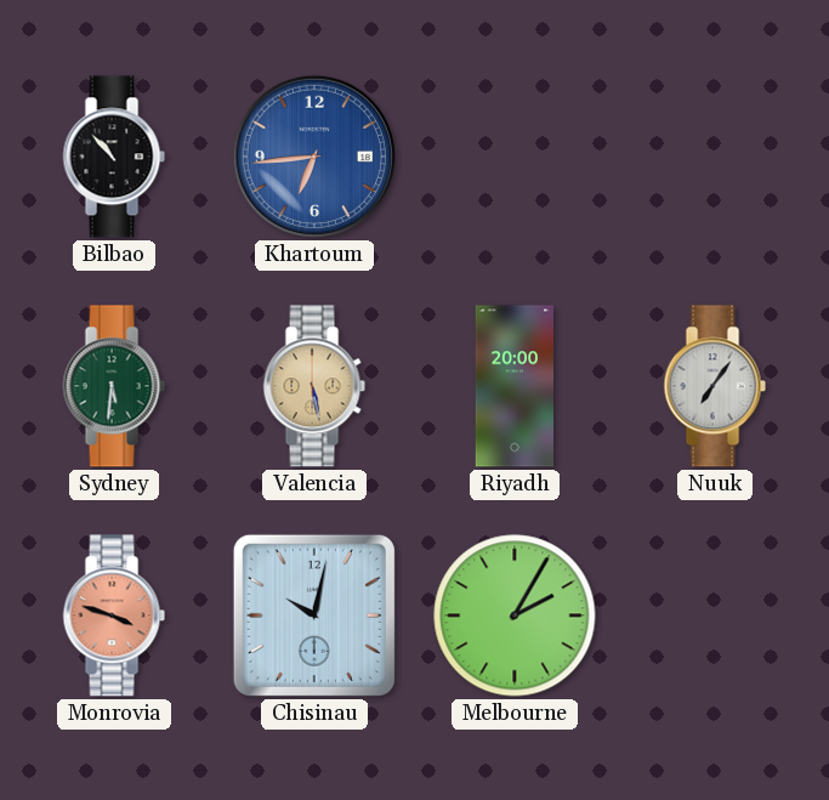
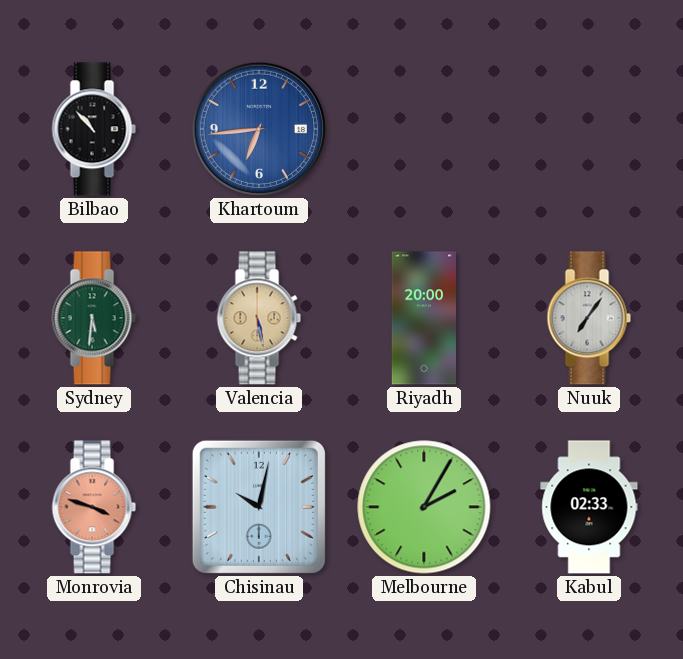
Kabul: none -> 02:33 (589, 507)
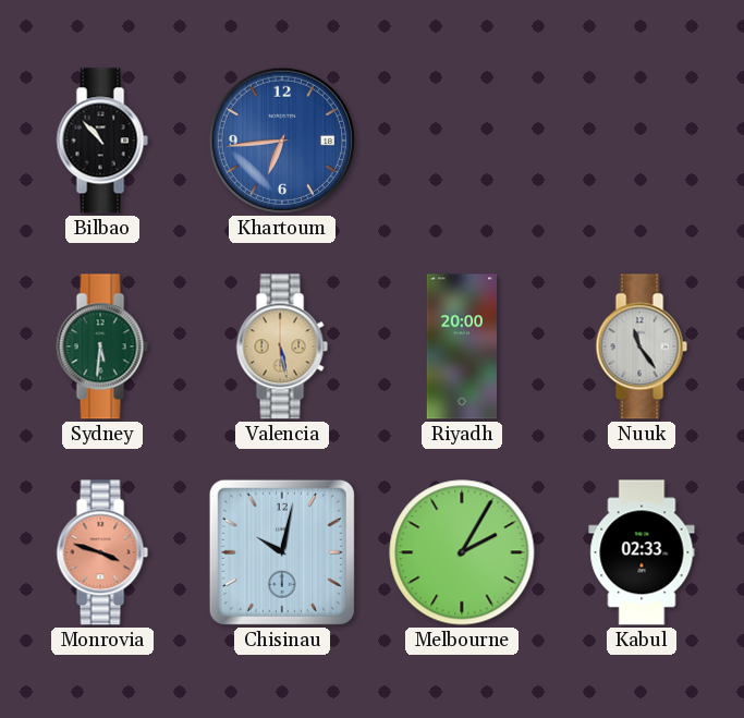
Nuuk: 7:06 -> 11:24 (642, 346)
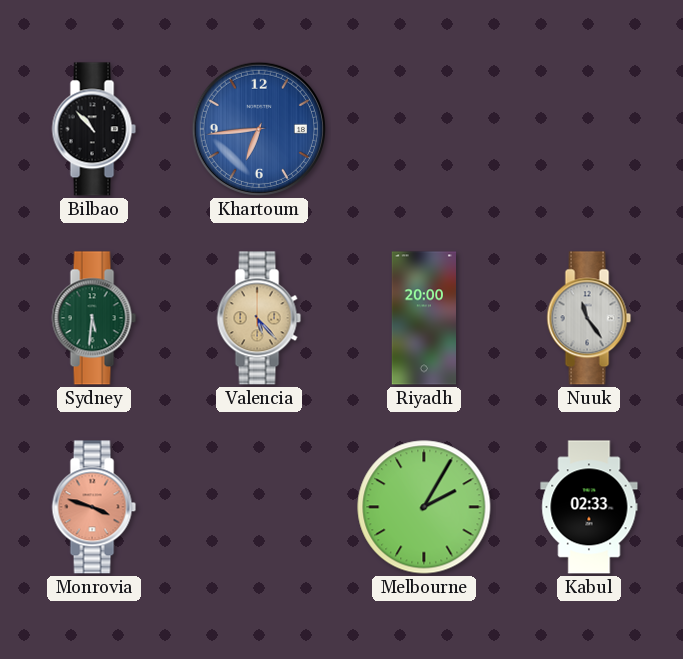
Valencia: 5:28 -> 5:23 (259, 318)
Chisinau: 10:02 -> none (282, 552)
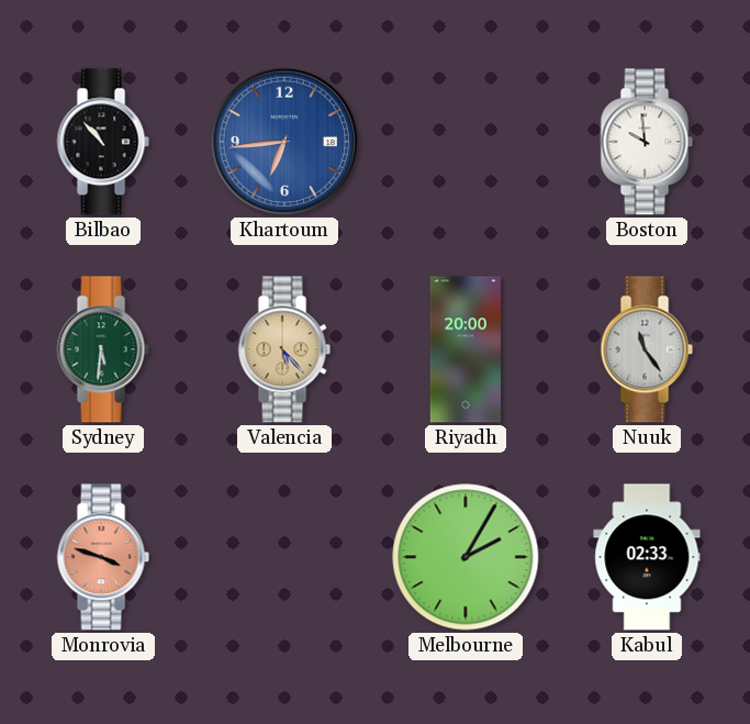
Boston: none -> 9:59 (647, 142)
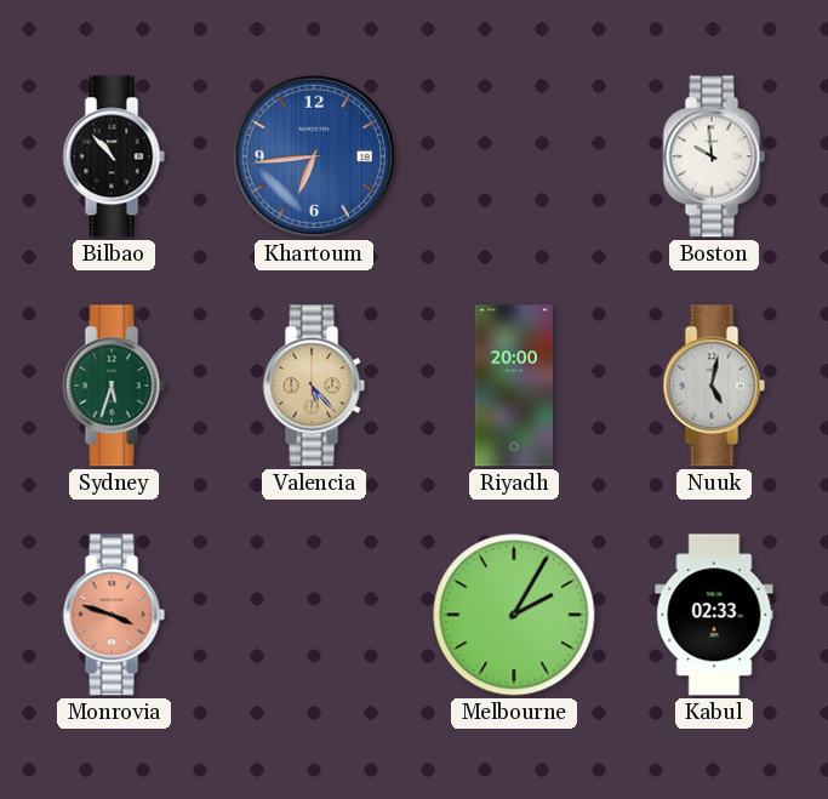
Sydney: 5:31 -> 5:33 (114, 386)
Nuuk: 11:24 -> 5:02 (714, 386)
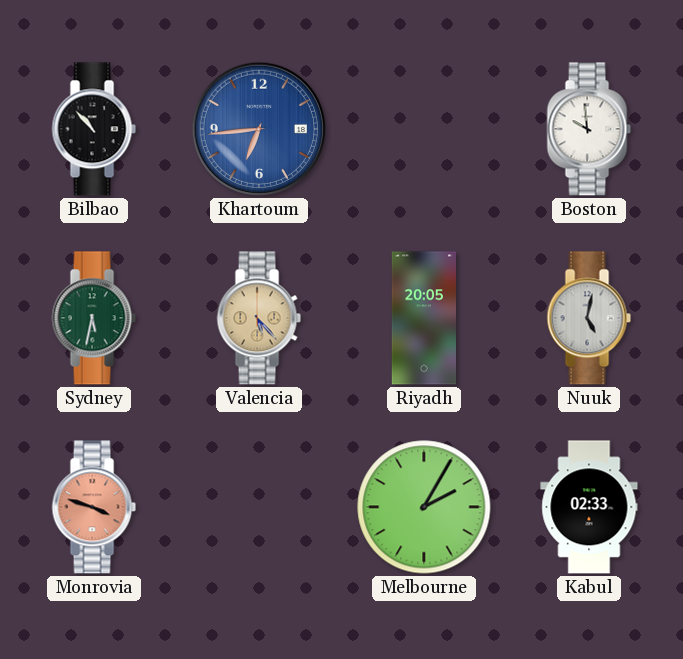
Sydney: 5:33 -> 5:32 (94, 318)
Riyadh: 20:00 -> 20:05 (423, 318)
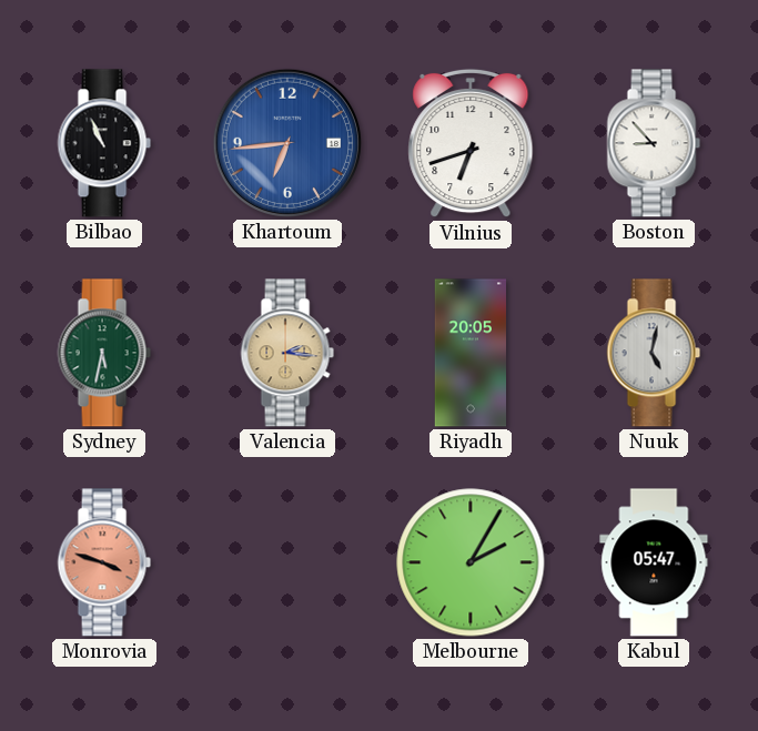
Bilbao: 10:53 -> 10:56 (104, 143)
Vilnius: none -> 6:42 (471, 143)
Boston: 9:59 -> 8:53 (654, 143)
Valencia: 5:23 -> 2:16 (287, 353)
Kabul: 02:33 -> 05:47 (654, 562)
